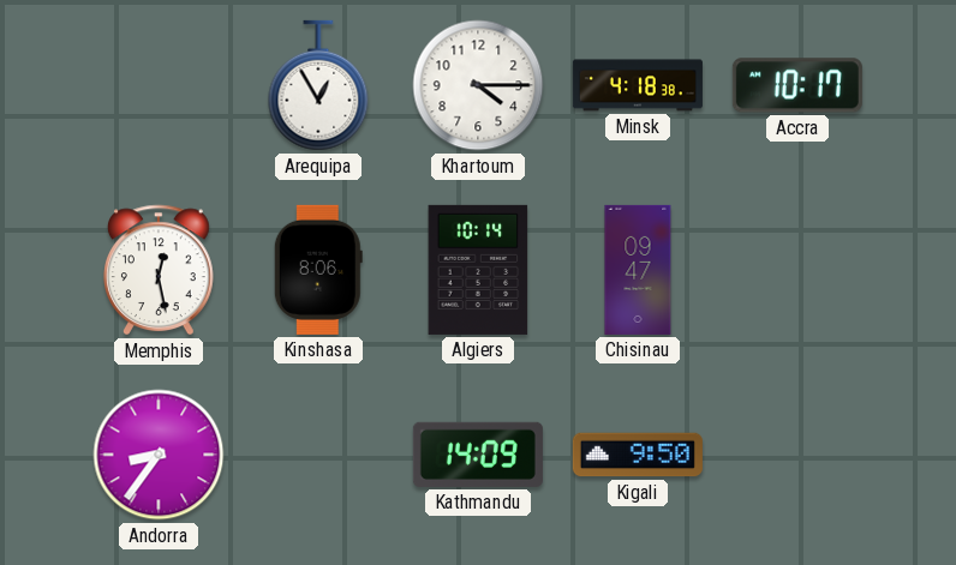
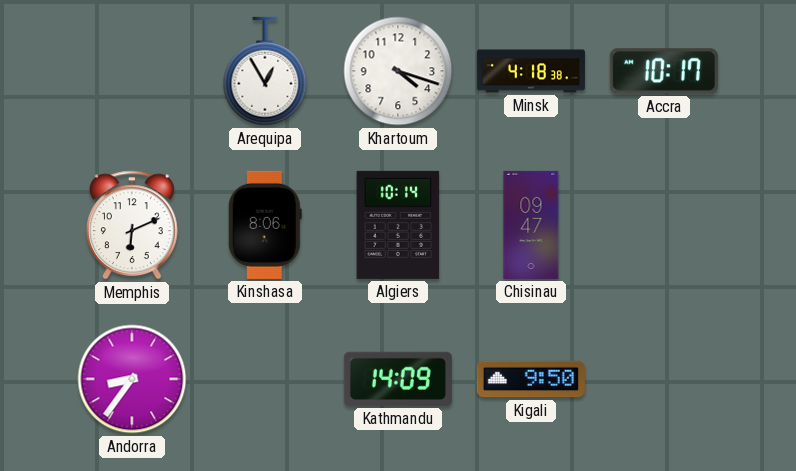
Khartoum: 4:15 -> 4:18 (398, 71)
Memphis: 12:28 -> 6:11 (133, 225)
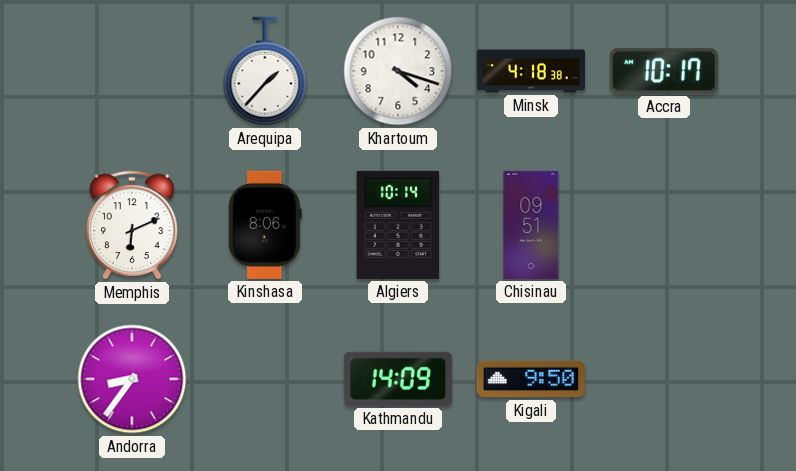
Arequipa: 12:55 -> 1:37 (265, 71)
Chisinau: 09:47 -> 09:51 (531, 225)
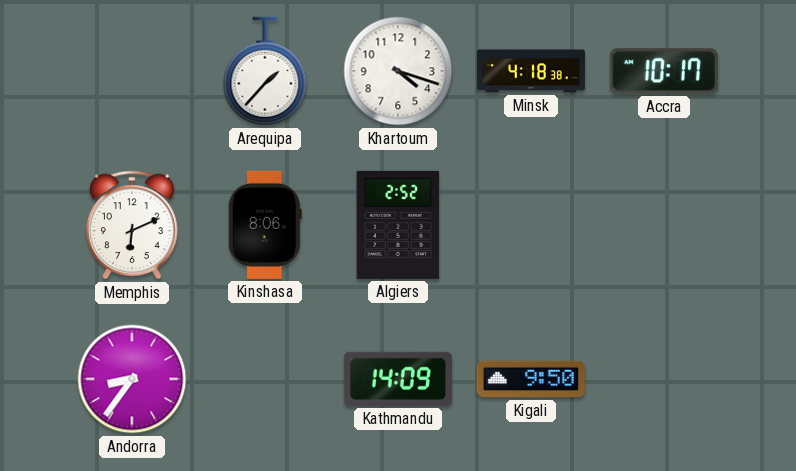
Algiers: 10:14 -> 2:52 (398, 225)
Chisinau: 09:51 -> none (531, 225)
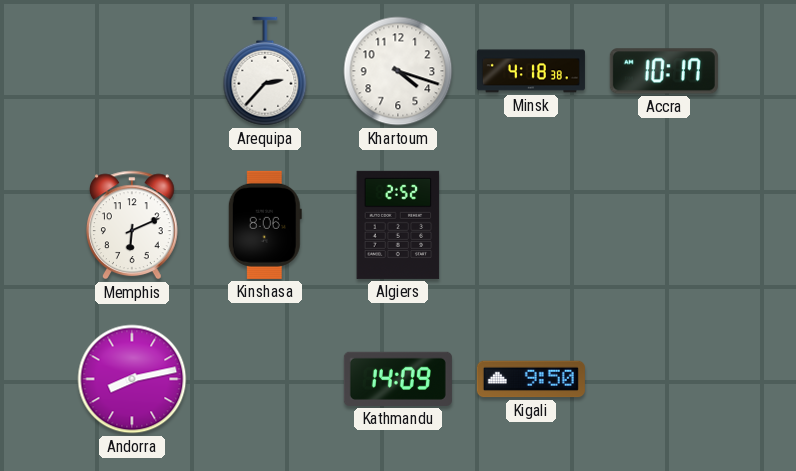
Arequipa: 1:37 -> 2:37 (265, 71)
Andorra: 8:36 -> 8:13 (132, 379)
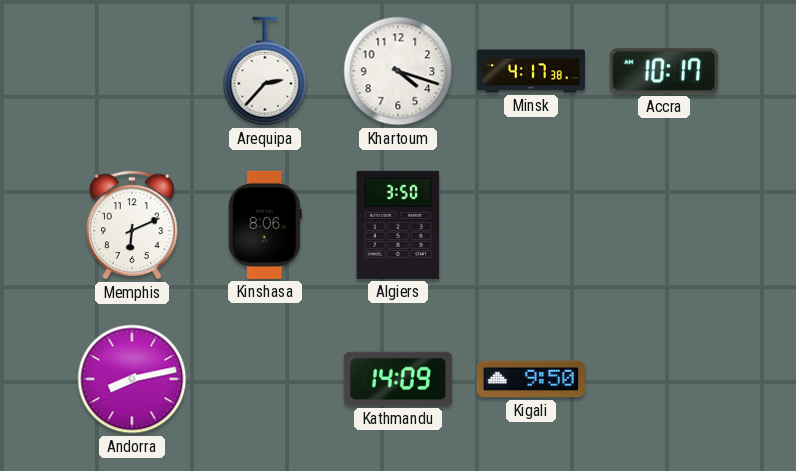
Minsk: 4:18 -> 4:17 (531, 71)
Algiers: 2:52 -> 3:50 (398, 225)
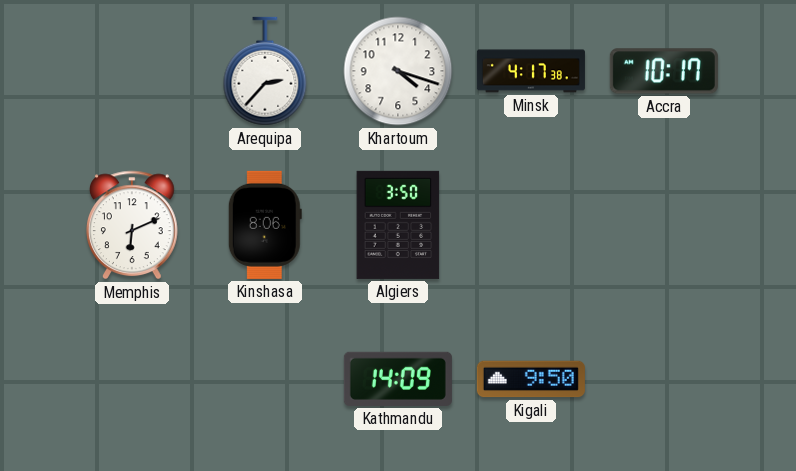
Andorra: 8:13 -> none (132, 379)
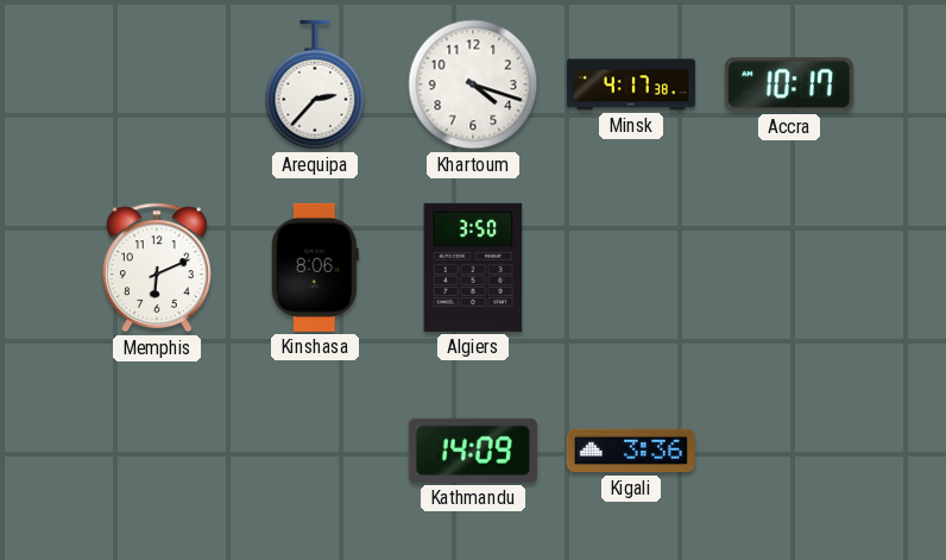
Kigali: 9:50 -> 3:36 (631, 451)
